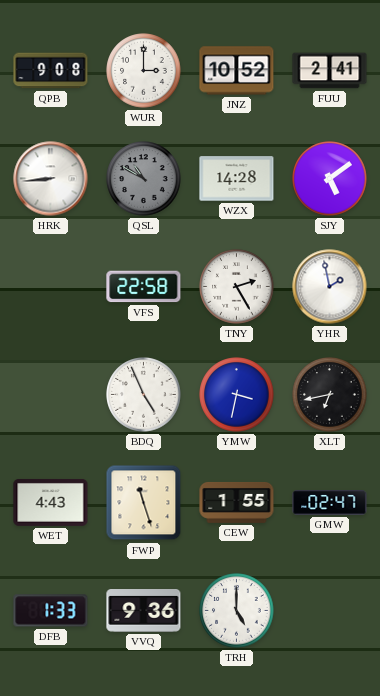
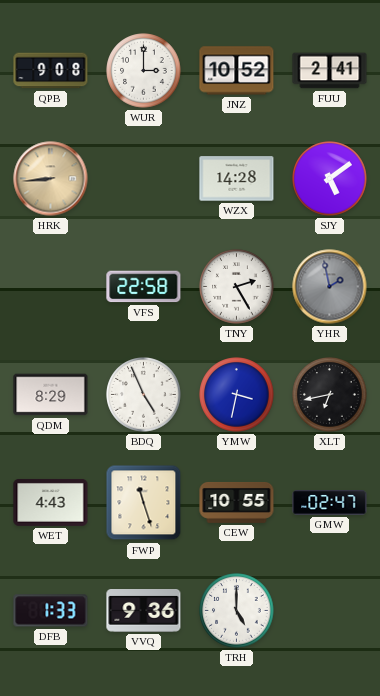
HRK dial: white -> champagne (51, 179)
QSL: 10:50 -> none (144, 179)
YHR dial: white -> grey (330, 287)
QDM: none -> 8:29 (51, 395)
CEW: 1:55 -> 10:55 (237, 502)
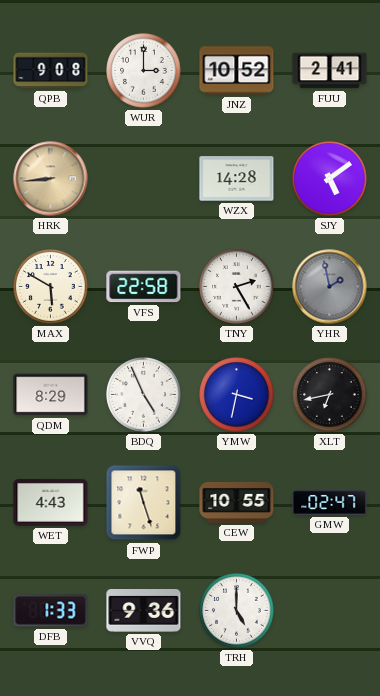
MAX: none -> 5:50 (51, 287)
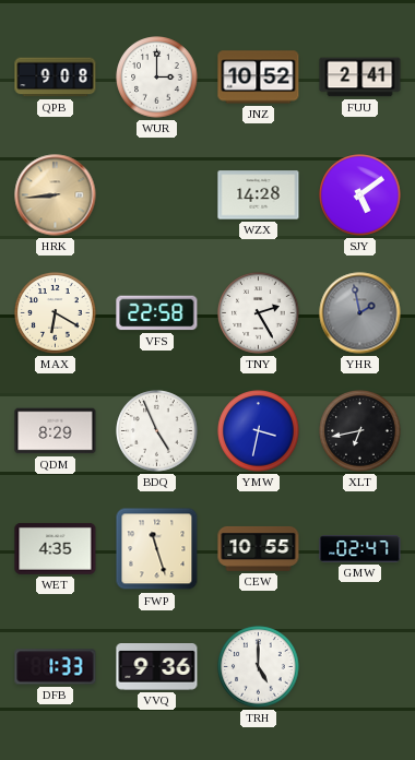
MAX: 5:50 -> 6:20 (56, 313)
WET: 4:43 -> 4:35 (56, 548)
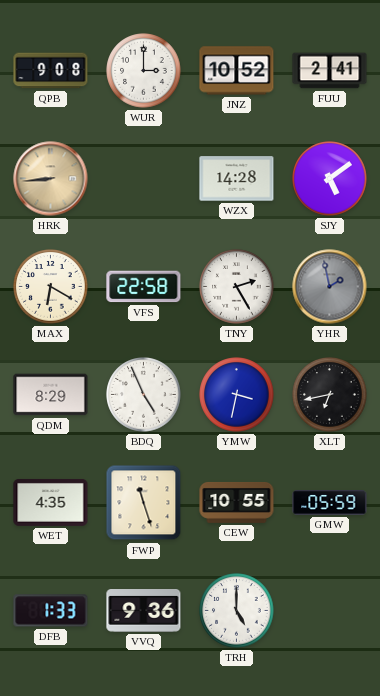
GMW: 02:47 -> 05:59 (330, 503)
